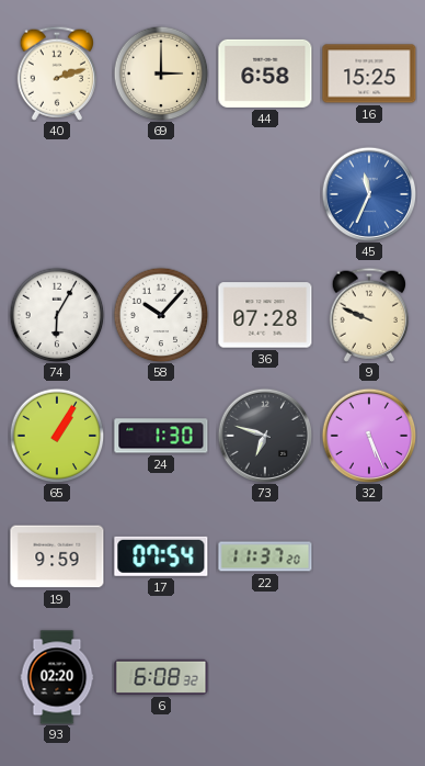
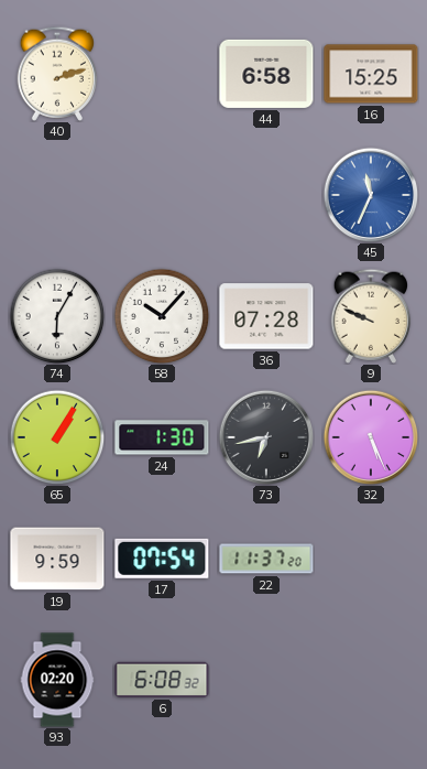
69: 3:00 -> none (161, 74)
73: 6:48 -> 6:43 (266, 437)
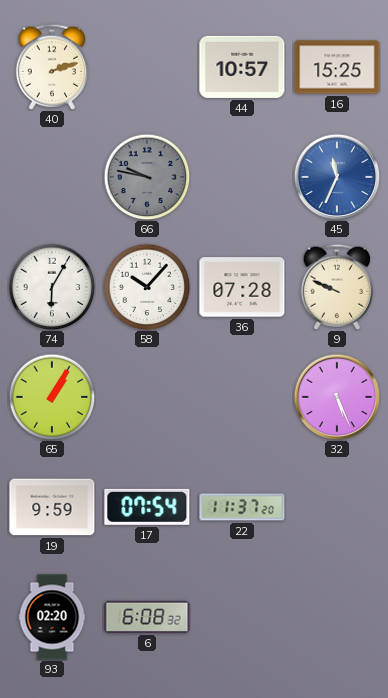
44: 6:58 -> 10:57 (242, 67)
66: none -> 9:47 (147, 177)
24: 1:30 -> none (162, 437)
73: 6:43 -> none (266, 437)
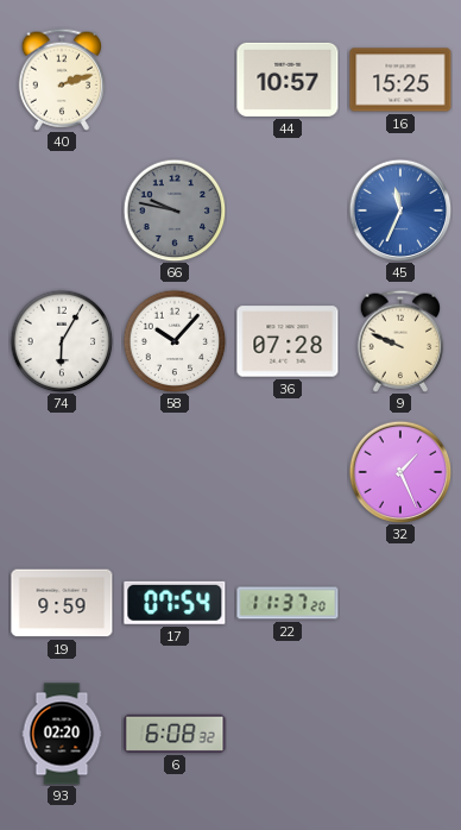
65: 1:05 -> none (52, 397)
32: 5:26 -> 1:26 (400, 472)
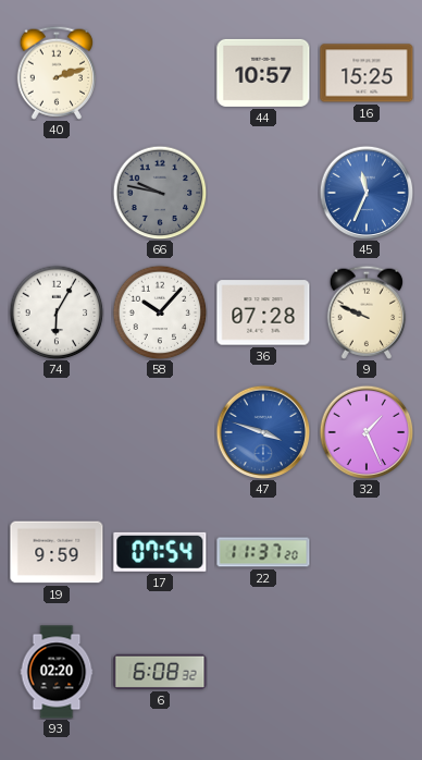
47: none -> 3:48 (263, 432)
